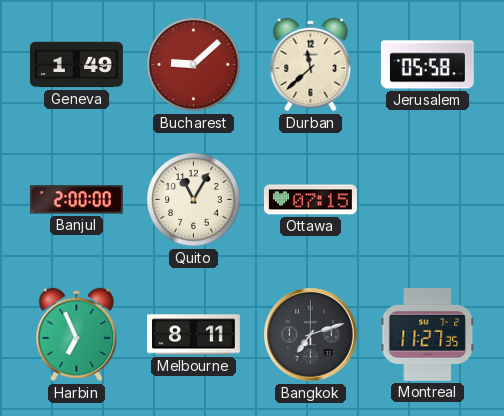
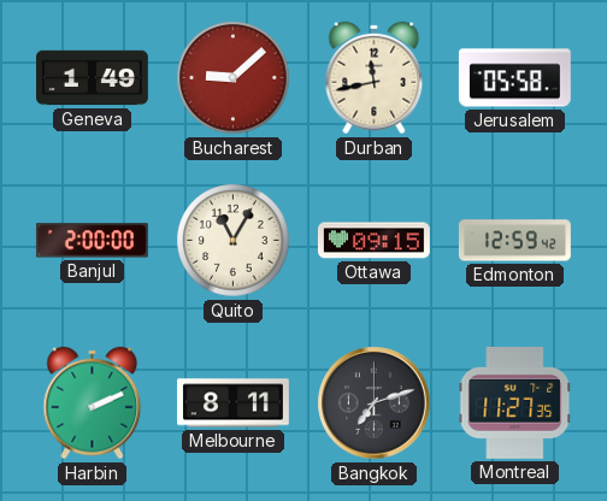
Durban: 11:38 -> 11:43 (375, 78)
Ottawa: 07:15 -> 09:15 (373, 241)
Edmonton: none -> 12:59 (514, 241)
Harbin: 6:56 -> 2:11 (93, 403)
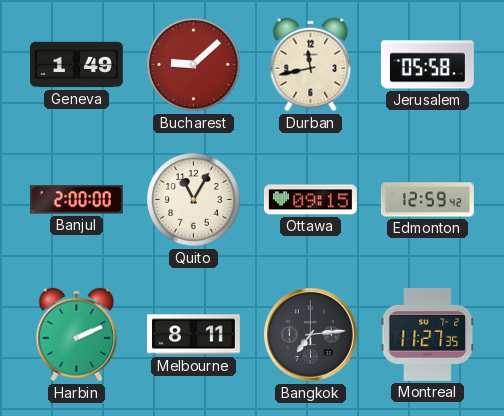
Bangkok: 7:12 -> 7:14 (311, 335)
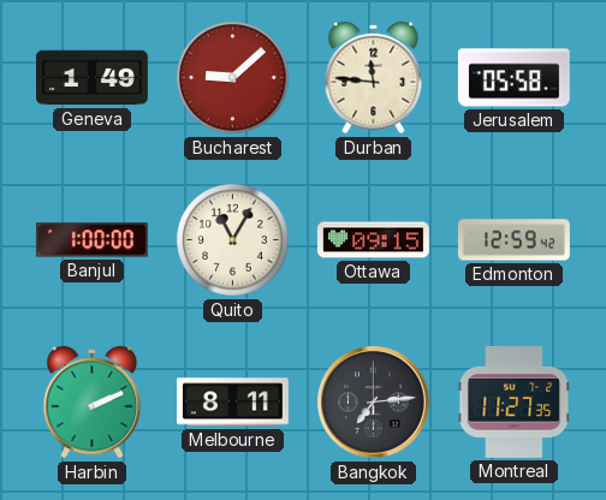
Durban: 11:43 -> 11:46 (374, 78)
Banjul: 2:00 -> 1:00 (91, 240)
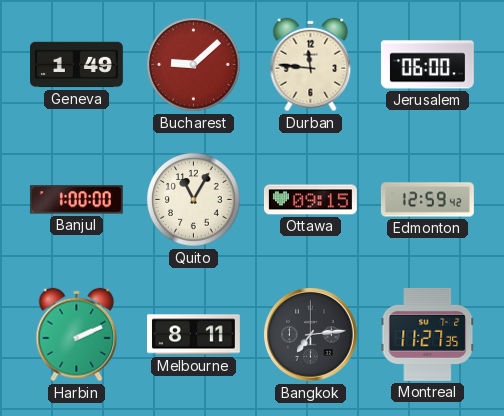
Jerusalem: 05:58 -> 06:00 (427, 65)
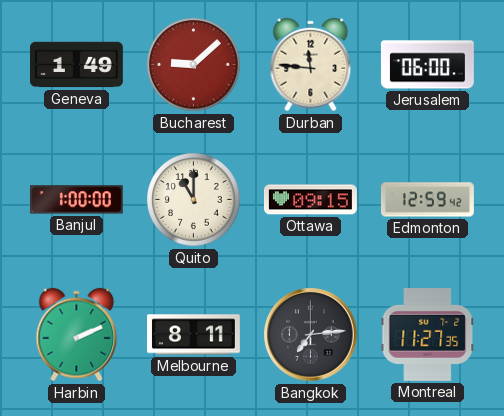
Quito: 11:05 -> 11:00 (194, 200)
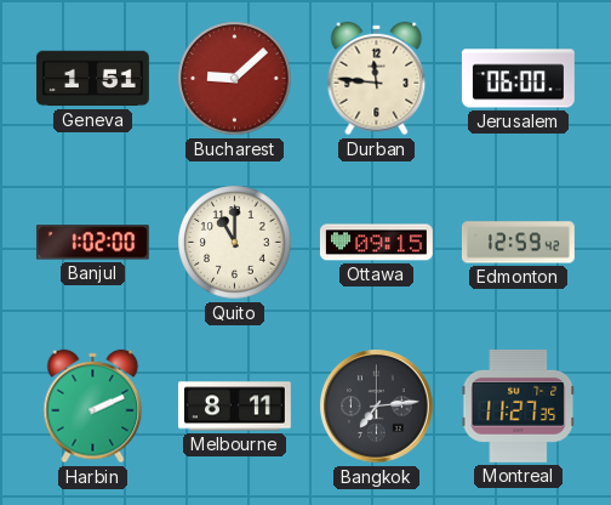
Geneva: 1:49 -> 1:51 (93, 79)
Banjul: 1:00 -> 1:02 (92, 243)
